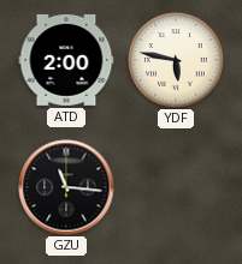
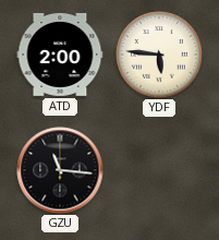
YDF: 5:47 -> 5:46 (159, 55)
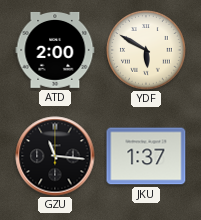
YDF: 5:46 -> 5:50 (146, 50)
JKU: none -> 1:37 (146, 156)
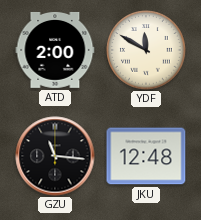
YDF: 5:50 -> 11:50 (146, 50)
JKU: 1:37 -> 12:48 (146, 156)
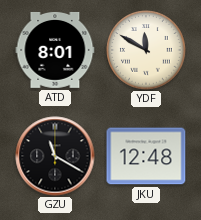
ATD: 2:00 -> 8:01 (55, 50)
GZU: 11:16 -> 11:20 (55, 156)
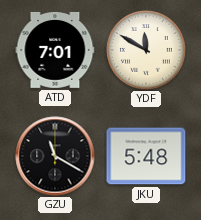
ATD: 8:01 -> 7:01 (55, 50)
JKU: 12:48 -> 5:48 (146, 156)
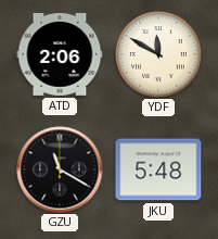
ATD: 7:01 -> 2:06 (60, 54)
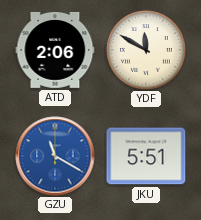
GZU dial: black -> blue (55, 156)
JKU: 5:48 -> 5:51 (146, 156)
